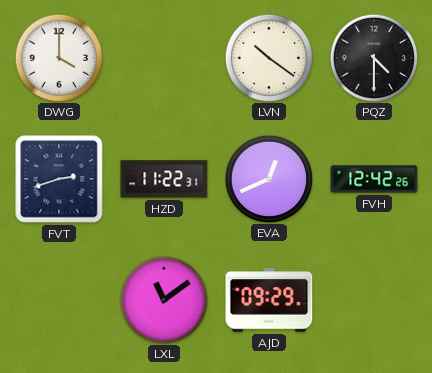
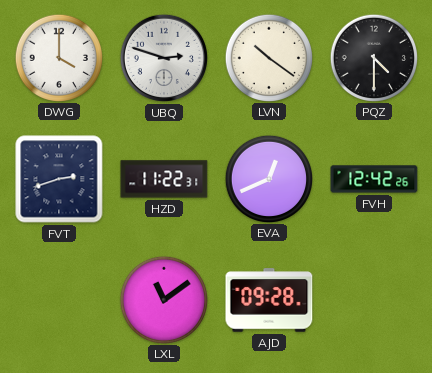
UBQ: none -> 2:48 (164, 58)
AJD: 09:29 -> 09:28 (269, 300)
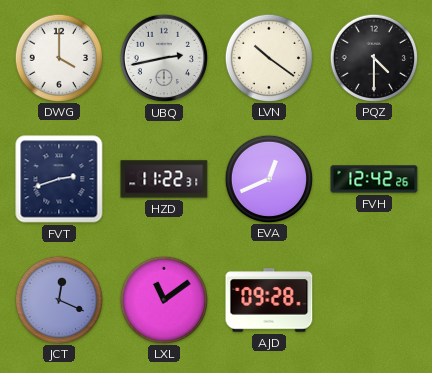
UBQ: 2:48 -> 2:43 (164, 58)
JCT: none -> 12:19 (58, 299)
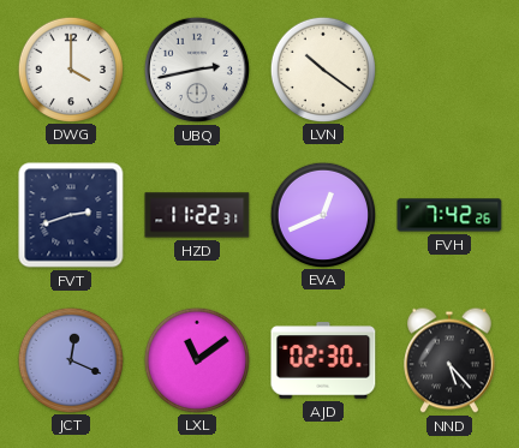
PQZ: 4:30 -> none (373, 57)
FVH: 12:42 -> 7:42 (449, 215)
AJD: 09:28 -> 02:30 (323, 360)
NND: none -> 5:23 (451, 360)
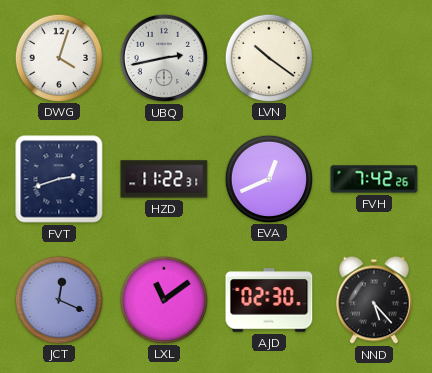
DWG: 4:00 -> 4:03 (58, 57)
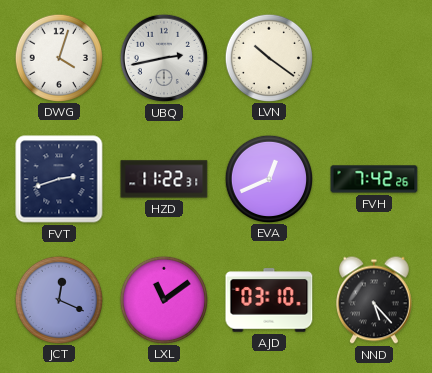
AJD: 02:30 -> 03:10 (269, 300)
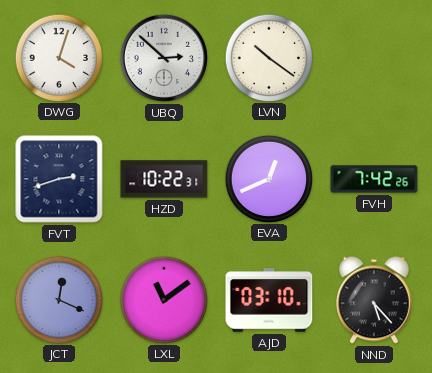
UBQ: 2:43 -> 2:52 (164, 58)
HZD: 11:22 -> 10:22 (164, 179)
